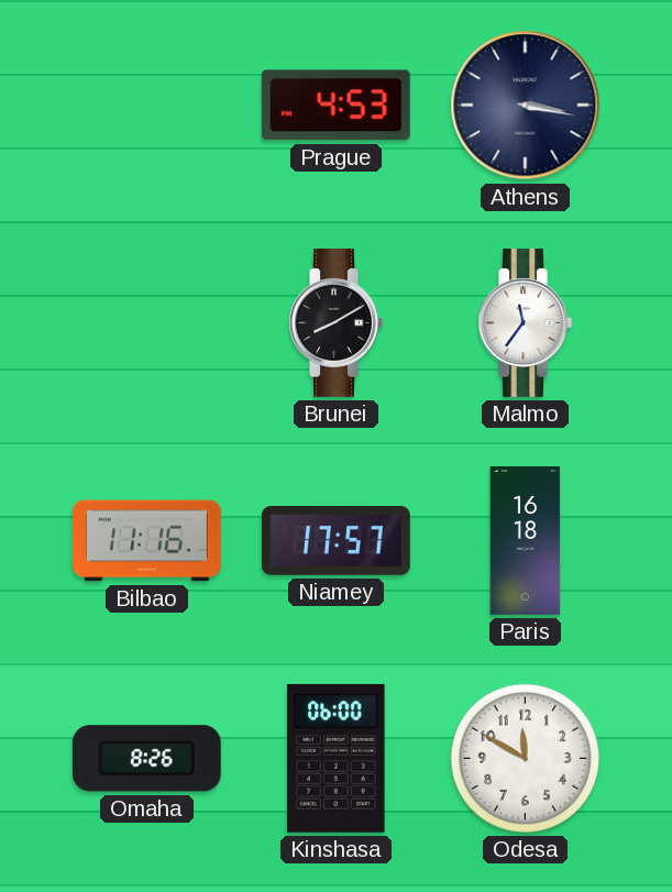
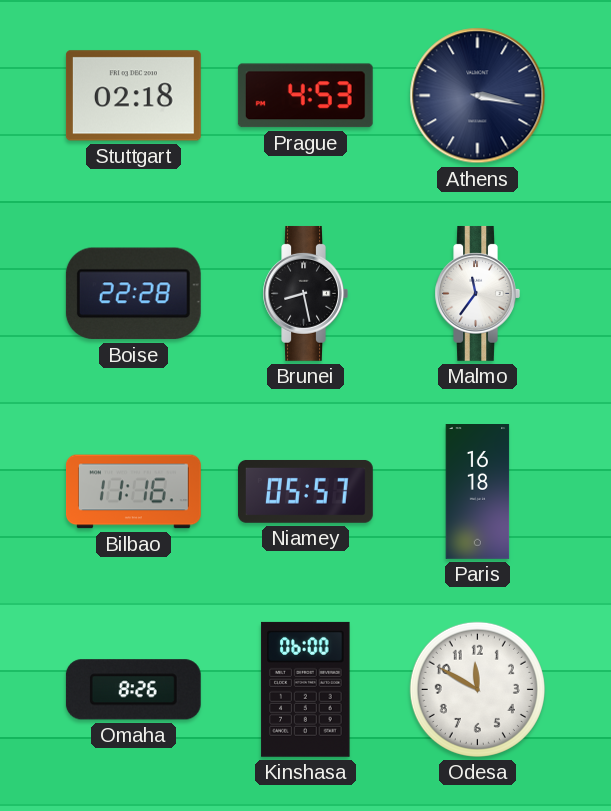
Stuttgart: none -> 02:18 (133, 96)
Boise: none -> 22:28 (133, 294)
Brunei: 8:10 -> 8:28 (305, 293)
Niamey: 17:57 -> 05:57 (305, 491)
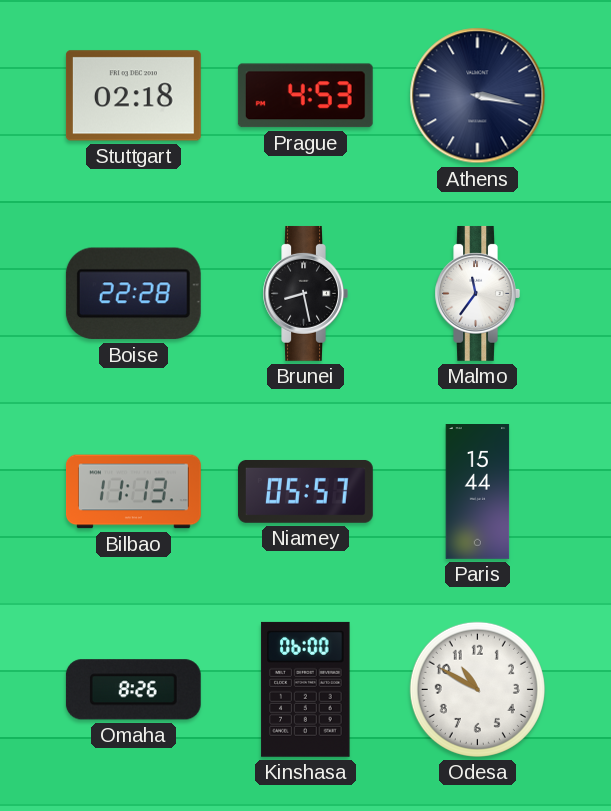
Bilbao: 11:16 -> 11:13 (133, 492)
Paris: 16:18 -> 15:44 (478, 492)
Odesa: 11:50 -> 10:50 (477, 689)
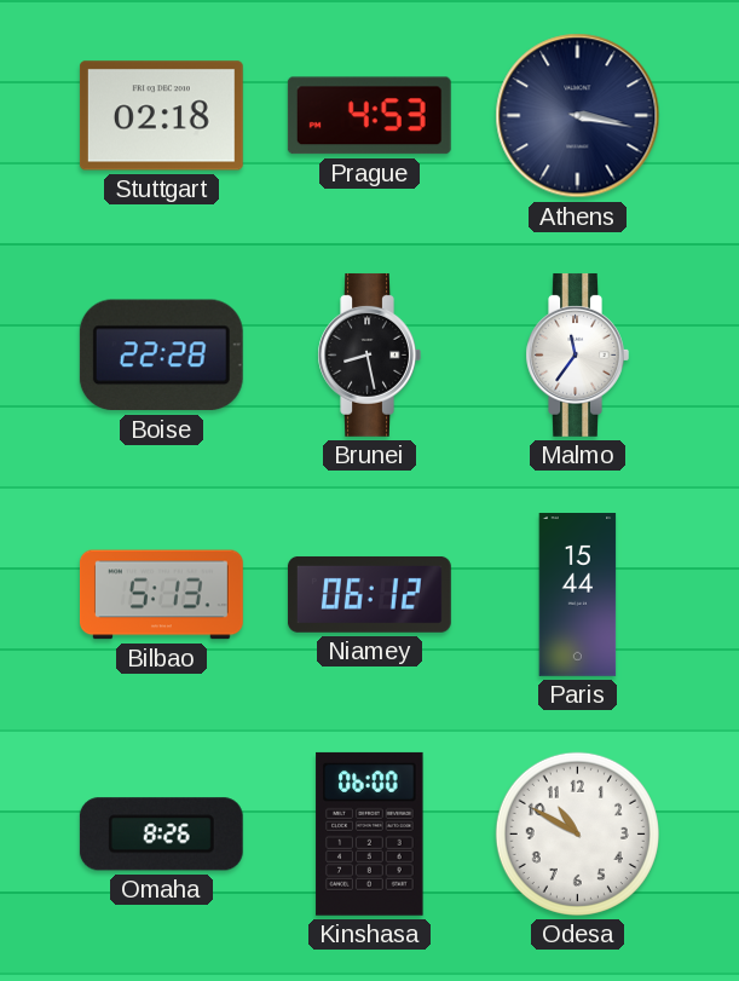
Bilbao: 11:13 -> 5:13 (161, 595)
Niamey: 05:57 -> 06:12 (369, 594)
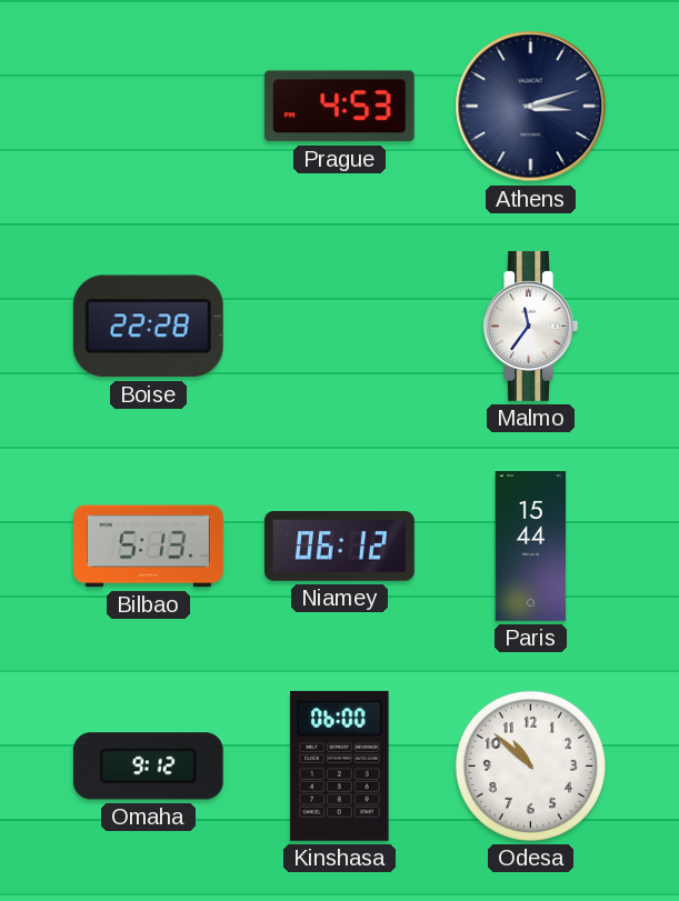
Stuttgart: 02:18 -> none (161, 116)
Athens: 3:17 -> 3:12 (531, 107)
Brunei: 8:28 -> none (369, 354)
Omaha: 8:26 -> 9:12 (148, 767)
Odesa: 10:50 -> 10:52 (530, 765)
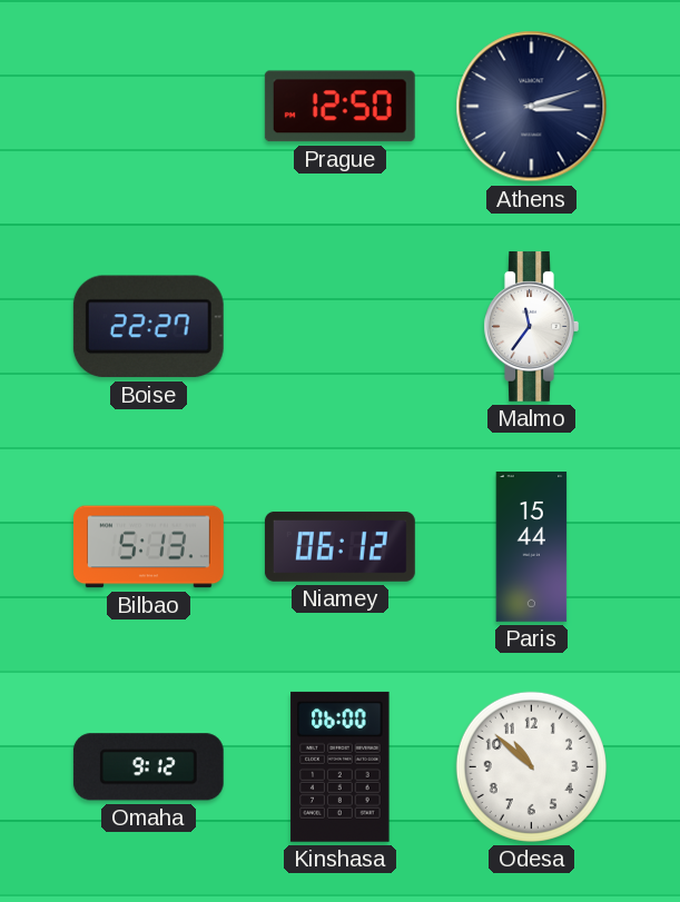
Prague: 4:53 -> 12:50 (339, 107)
Boise: 22:28 -> 22:27 (148, 327)
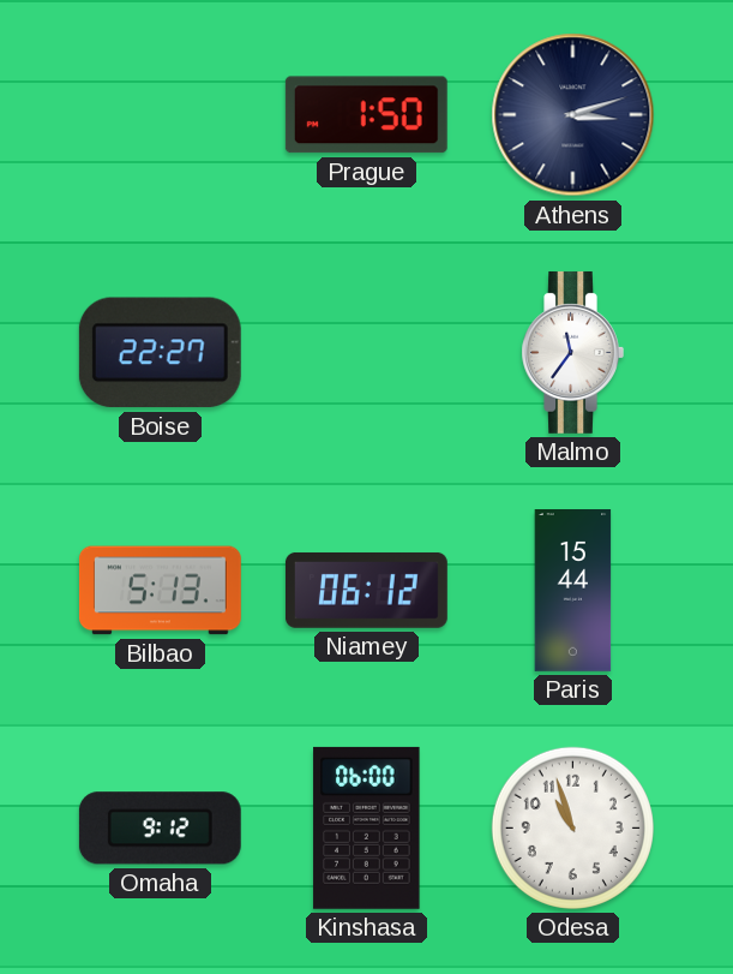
Prague: 12:50 -> 1:50 (366, 115)
Odesa: 10:52 -> 10:57 (572, 827)
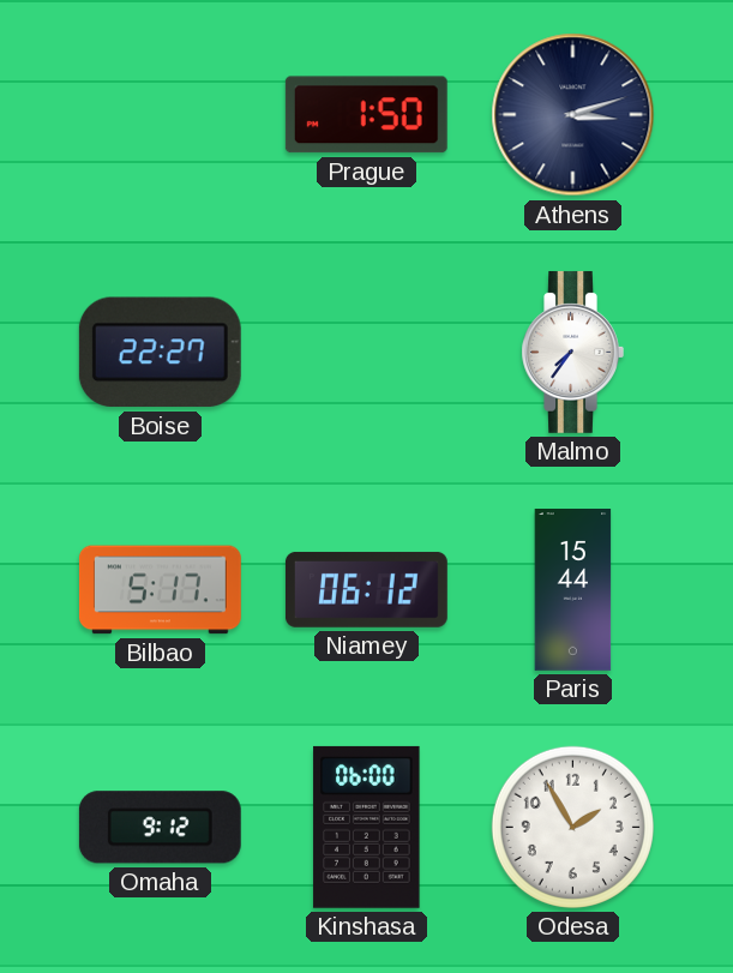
Malmo: 11:36 -> 7:36 (572, 352)
Bilbao: 5:13 -> 5:17 (160, 590)
Odesa: 10:57 -> 1:55 (572, 827)
